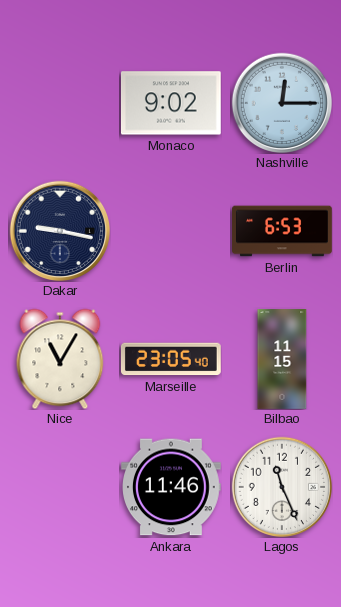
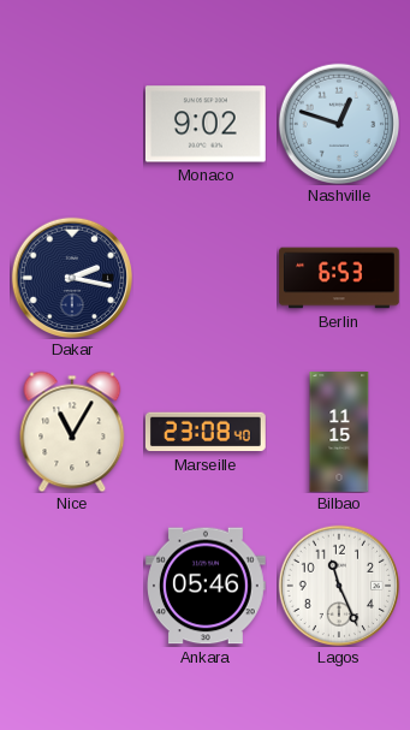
Nashville: 12:15 -> 12:48 (338, 123)
Dakar: 9:17 -> 2:17 (71, 277)
Marseille: 23:05 -> 23:08 (206, 432)
Ankara: 11:46 -> 05:46 (207, 586)
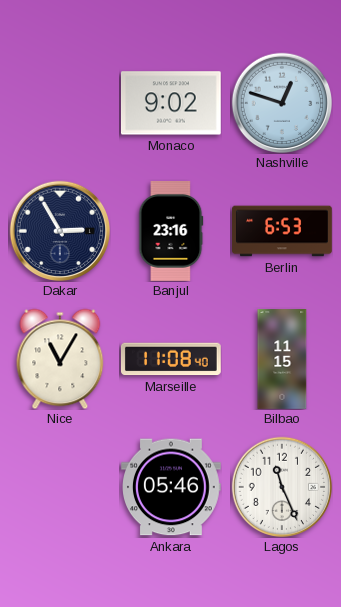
Dakar: 2:17 -> 2:55 (59, 230)
Banjul: none -> 23:16 (171, 232)
Marseille: 23:08 -> 11:08 (171, 359)
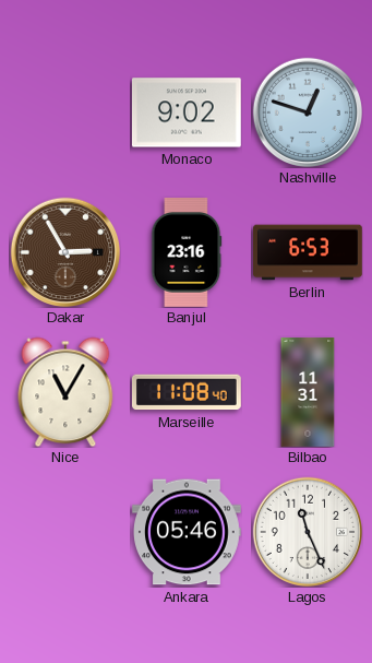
Dakar dial: navy -> brown (64, 251)
Bilbao: 11:15 -> 11:31 (308, 392)
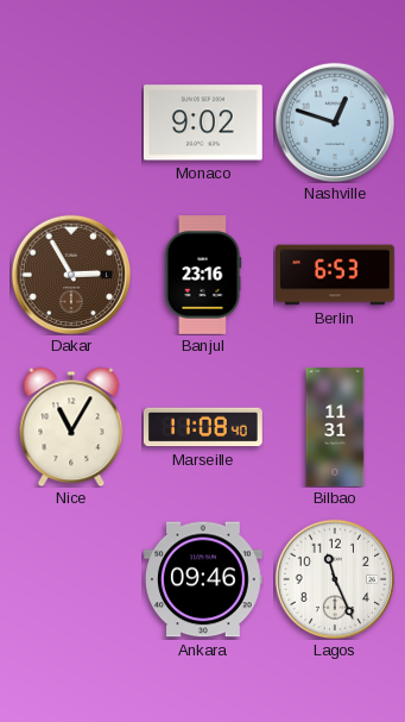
Ankara: 05:46 -> 09:46 (204, 579)
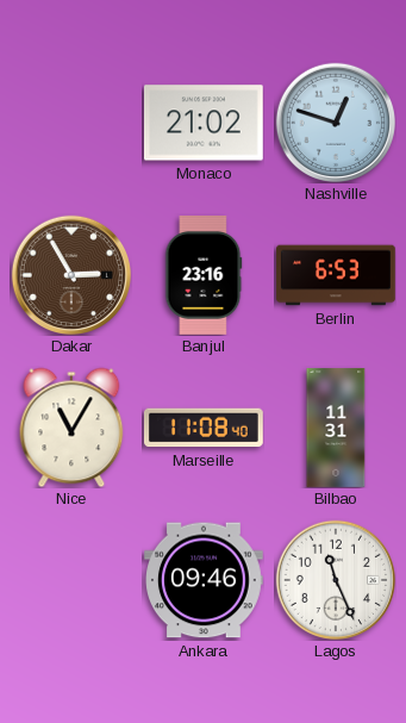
Monaco: 9:02 -> 21:02 (204, 123)
